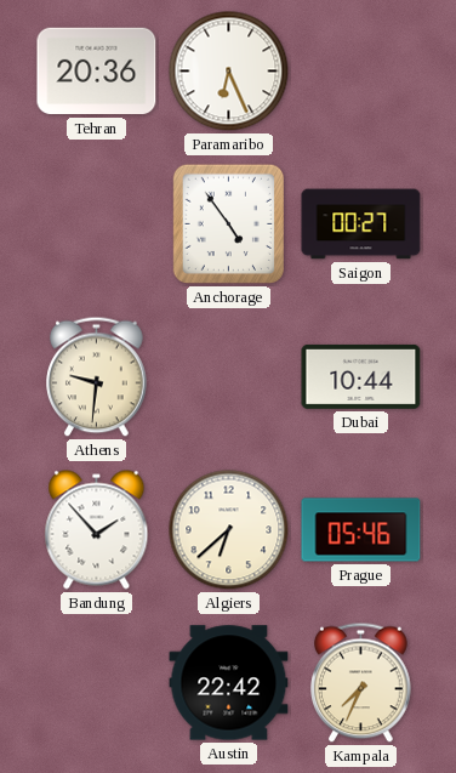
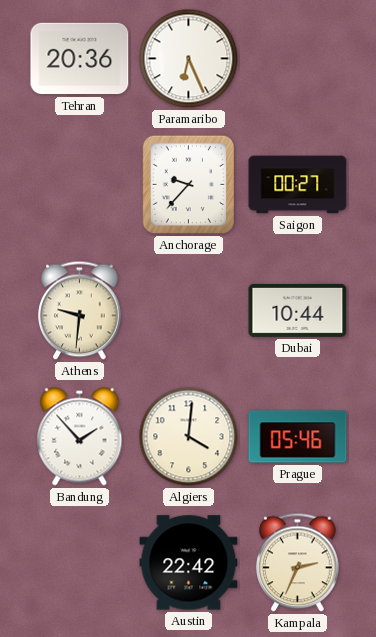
Anchorage: 4:54 -> 9:37 (188, 184)
Algiers: 6:38 -> 4:01 (189, 437)
Kampala: 7:34 -> 2:34 (298, 563)
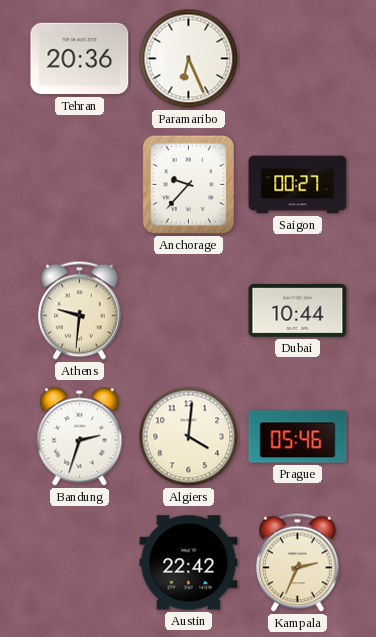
Bandung: 1:53 -> 2:33 (80, 437)
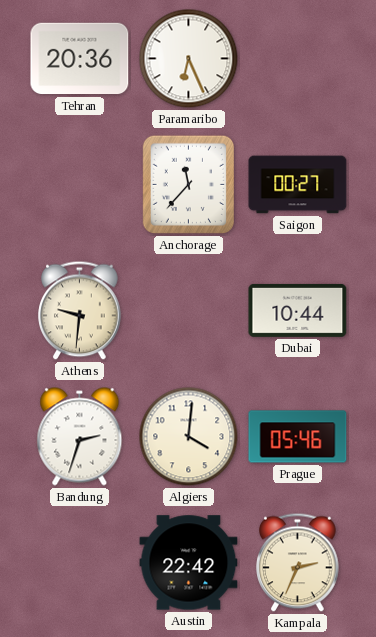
Anchorage: 9:37 -> 11:37 (188, 184)
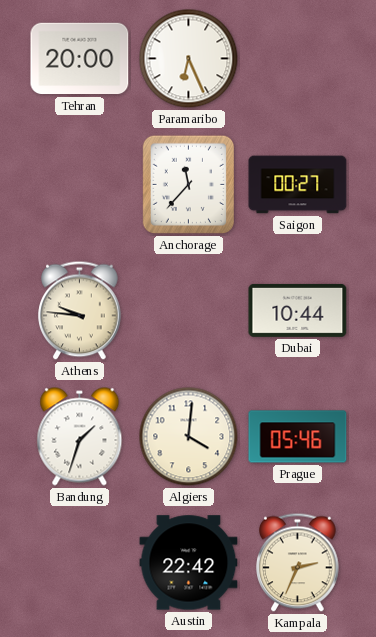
Tehran: 20:36 -> 20:00 (80, 59)
Athens: 9:31 -> 9:46 (80, 311)
Bandung: 2:33 -> 1:33 (80, 437)
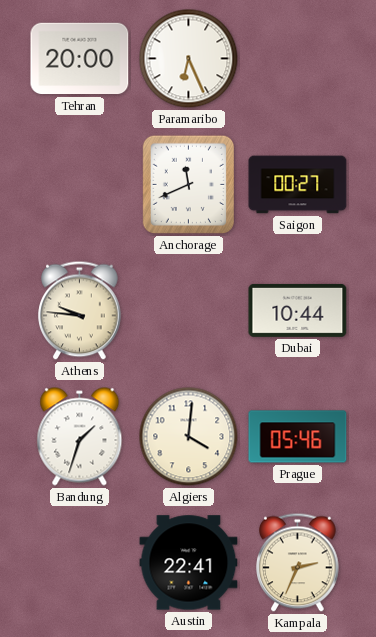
Anchorage: 11:37 -> 11:41 (188, 184)
Austin: 22:42 -> 22:41 (189, 563)
